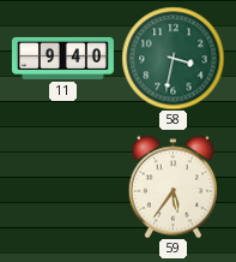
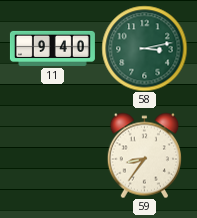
58: 3:32 -> 3:13 (144, 48)
59: 5:36 -> 8:36 (144, 155)
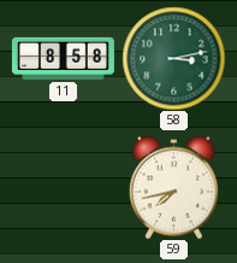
11: 9:40 -> 8:58 (63, 58)
59: 8:36 -> 7:43 (173, 187)
